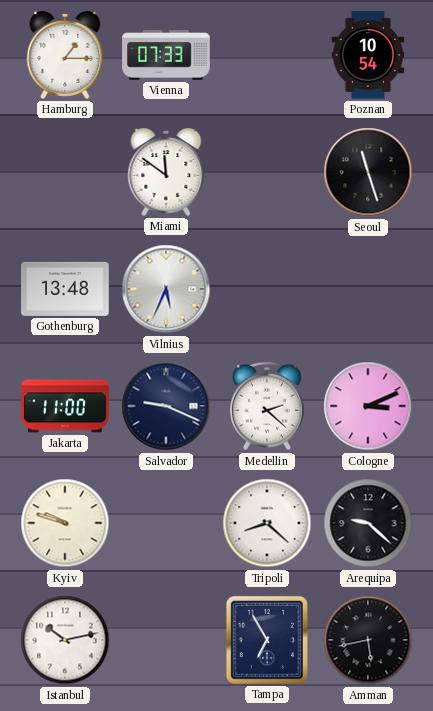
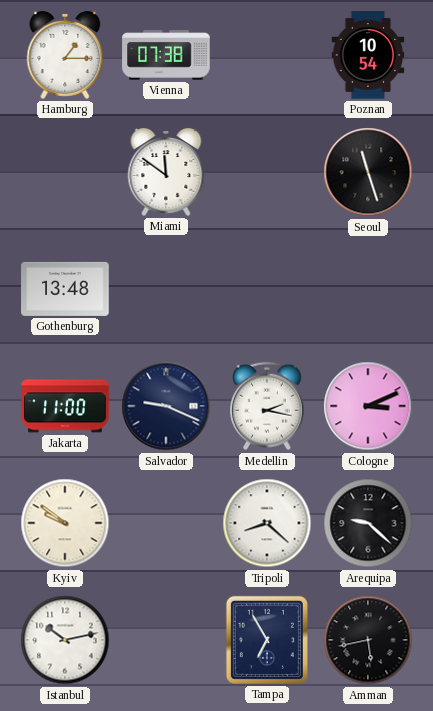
Vienna: 07:33 -> 07:38 (166, 55)
Vilnius: 5:34 -> none (166, 289)
Medellin: 2:22 -> 2:17 (268, 406)
Kyiv: 9:48 -> 9:51 (65, 523)
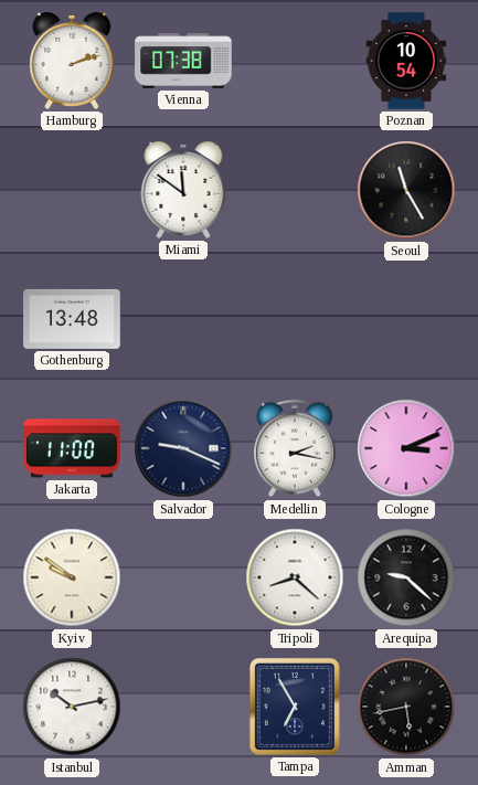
Hamburg: 1:15 -> 2:12 (72, 61)
Seoul: 11:27 -> 11:25 (406, 190)
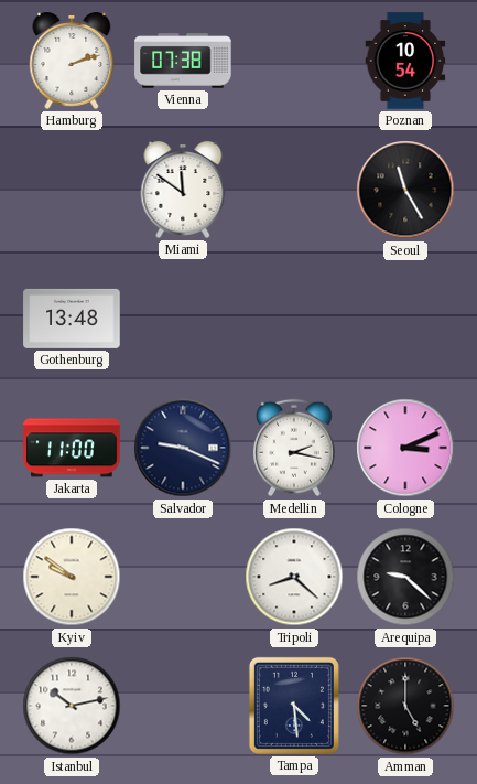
Tampa: 6:55 -> 4:29 (294, 706)
Amman: 5:43 -> 5:00 (405, 706)
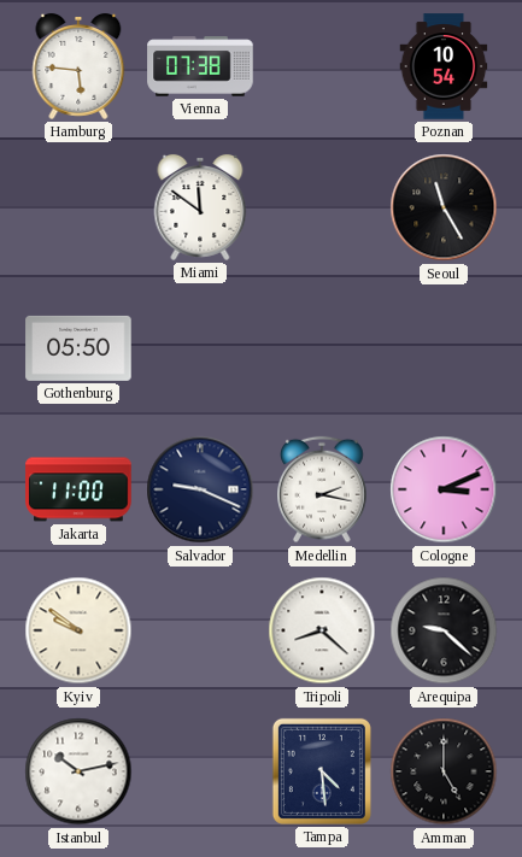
Hamburg: 2:12 -> 5:46 (78, 66)
Gothenburg: 13:48 -> 05:50 (78, 348)
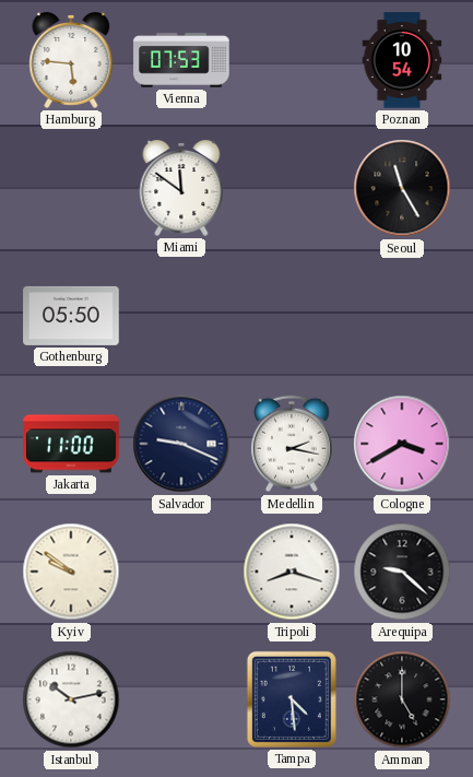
Vienna: 07:38 -> 07:53 (181, 60)
Cologne: 3:11 -> 3:40 (402, 444)
Tripoli: 8:22 -> 8:18 (292, 572)
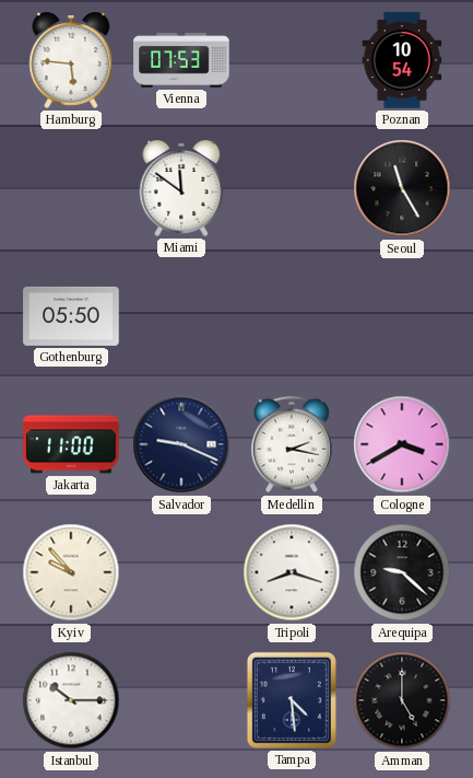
Kyiv: 9:51 -> 9:53 (71, 572)
Istanbul: 10:13 -> 10:15 (71, 700)
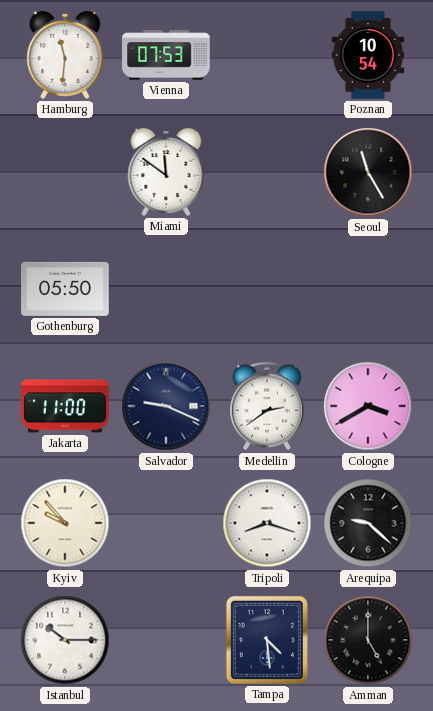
Hamburg: 5:46 -> 11:31 (65, 55)
Medellin: 2:17 -> 2:39 (268, 406)
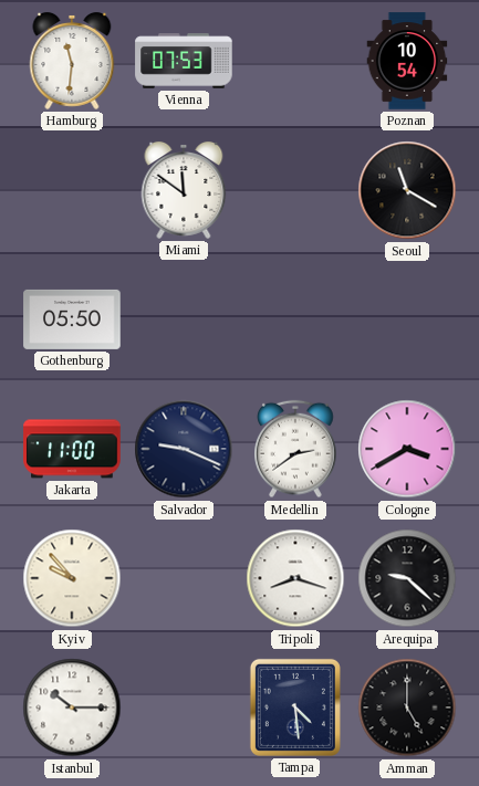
Seoul: 11:25 -> 11:20 (407, 190)
